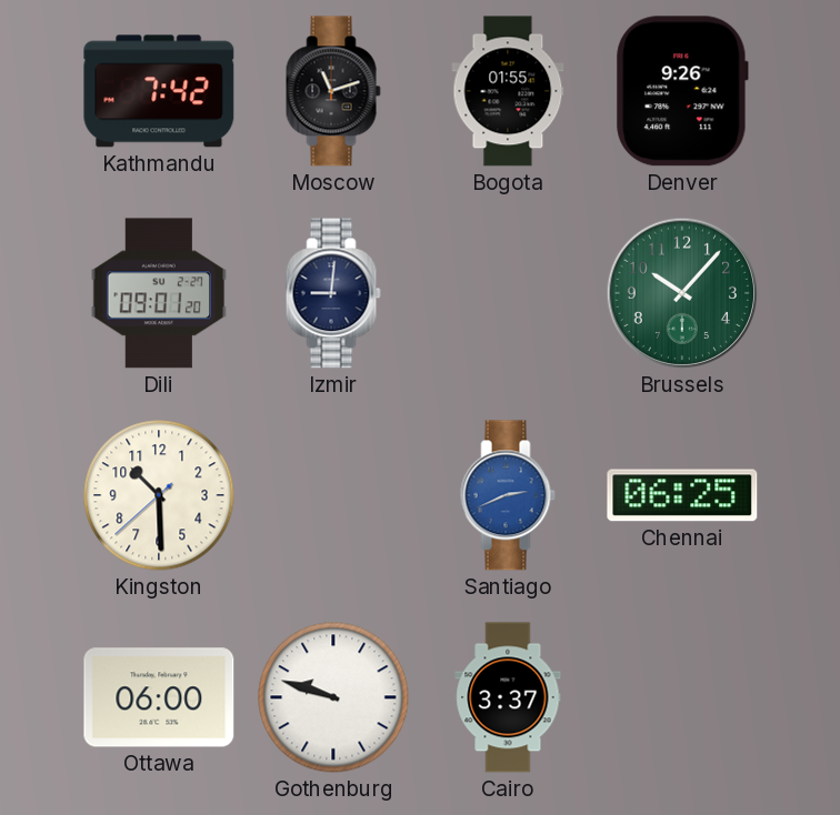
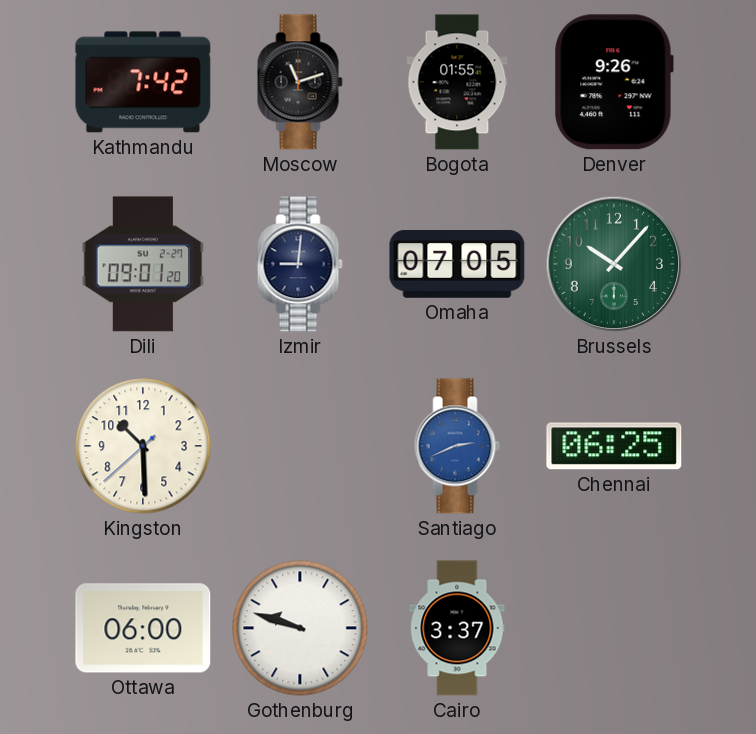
Omaha: none -> 07:05 (457, 265)
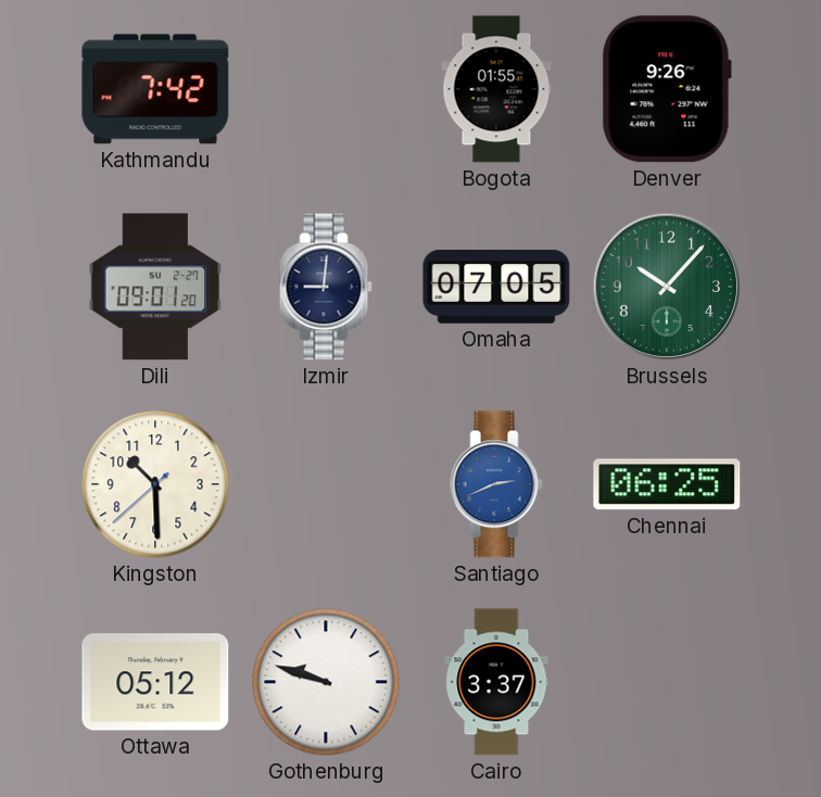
Moscow: 11:12 -> none (300, 82)
Ottawa: 06:00 -> 05:12 (155, 682)
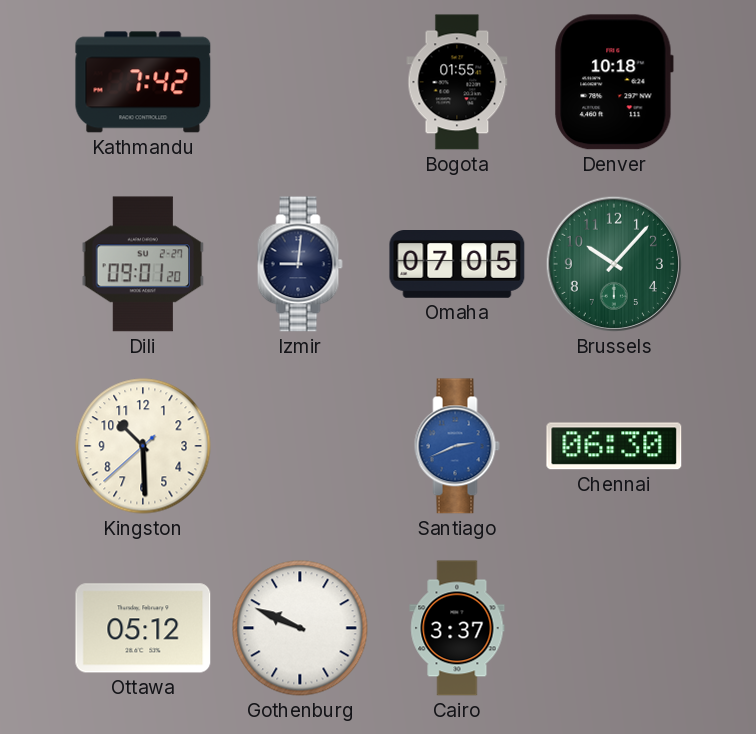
Denver: 9:26 -> 10:18 (614, 82)
Chennai: 06:25 -> 06:30 (614, 446)
Gothenburg: 9:48 -> 9:49 (300, 628)
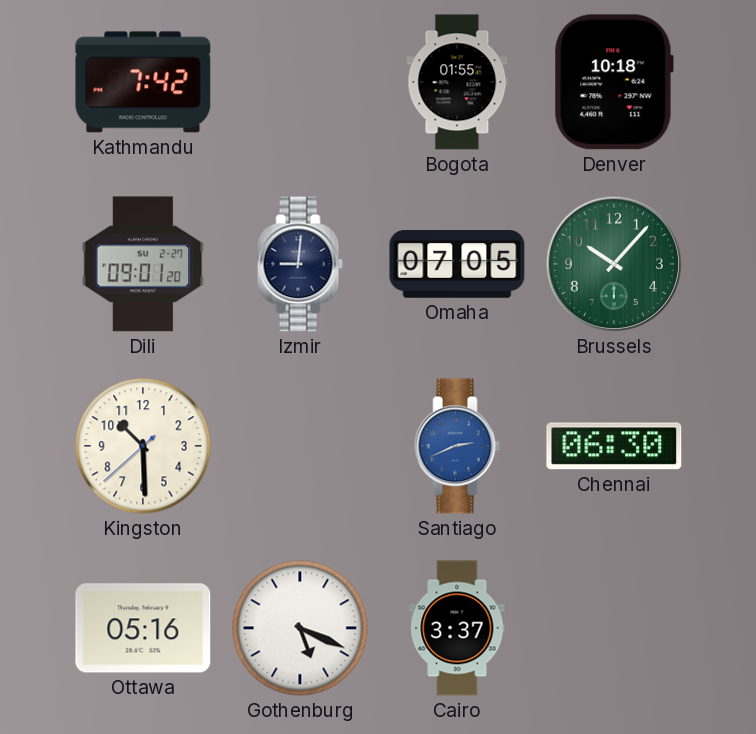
Ottawa: 05:12 -> 05:16 (143, 628)
Gothenburg: 9:49 -> 5:19 (300, 628)
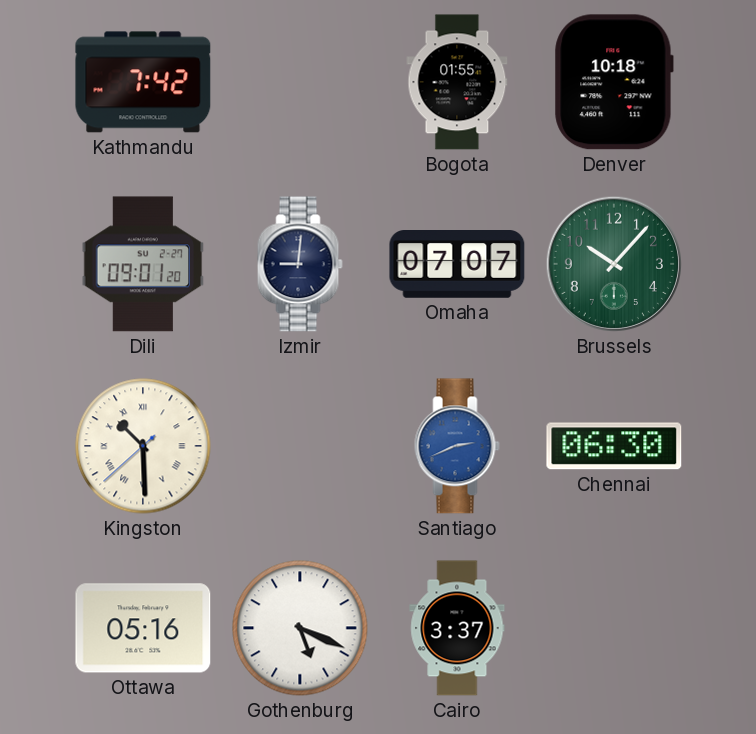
Omaha: 07:05 -> 07:07 (457, 265)
Kingston numerals: Arabic -> Roman (143, 446)
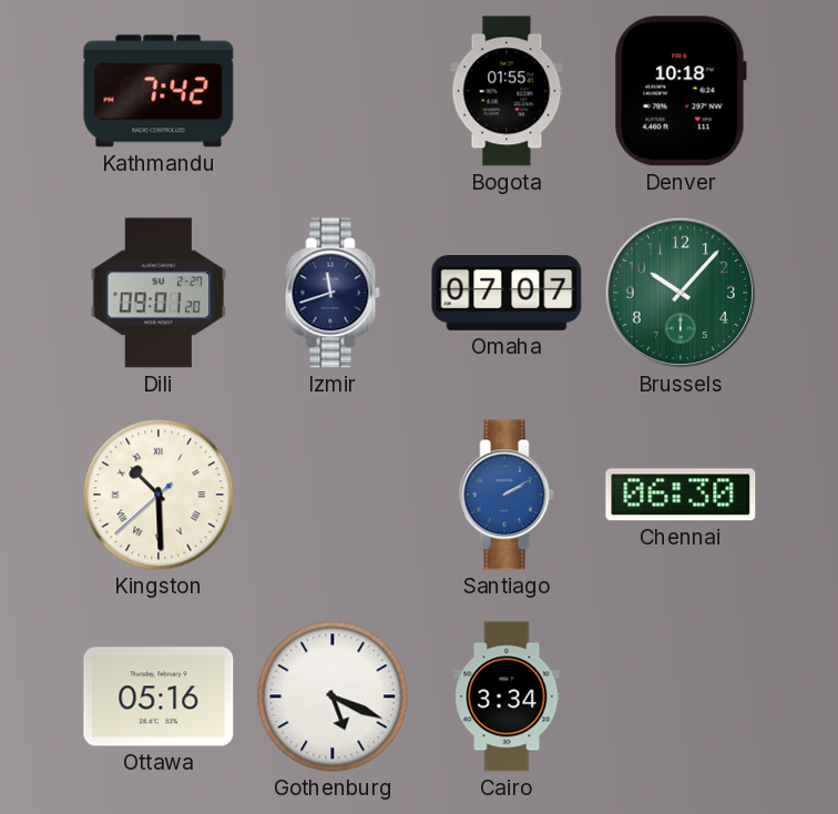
Izmir: 9:01 -> 11:42 (333, 293)
Santiago: 2:41 -> 2:10 (507, 495)
Cairo: 3:37 -> 3:34 (507, 696)
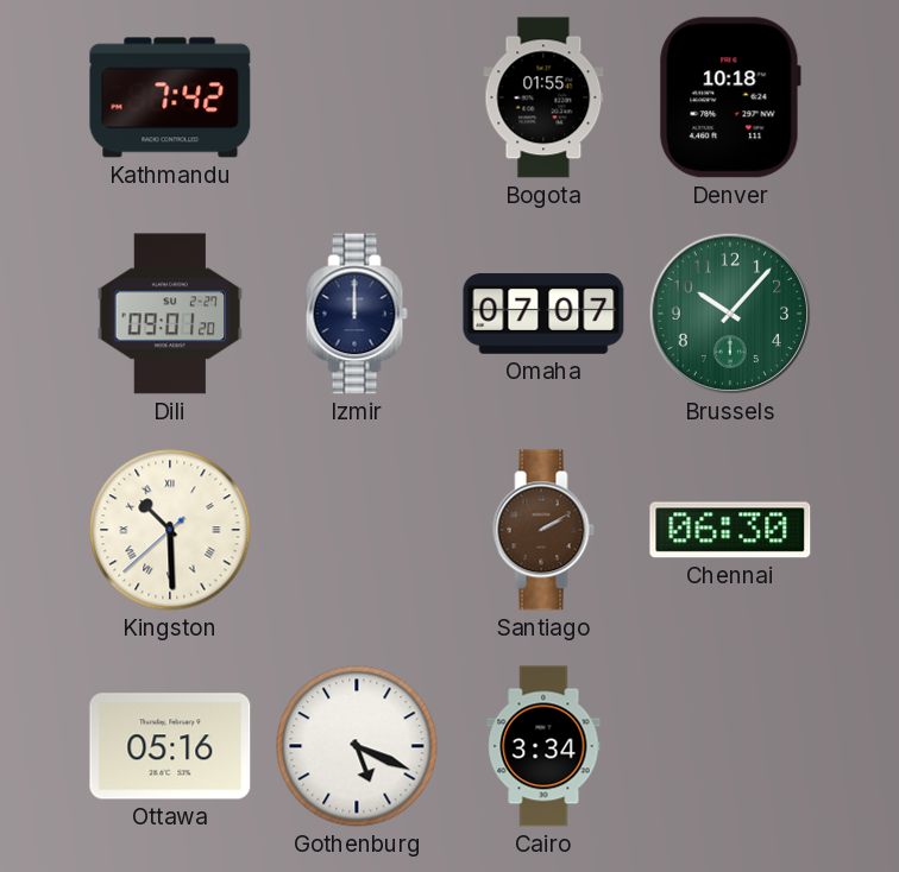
Izmir: 11:42 -> 12:00 (357, 314)
Santiago dial: blue -> brown (543, 530)
